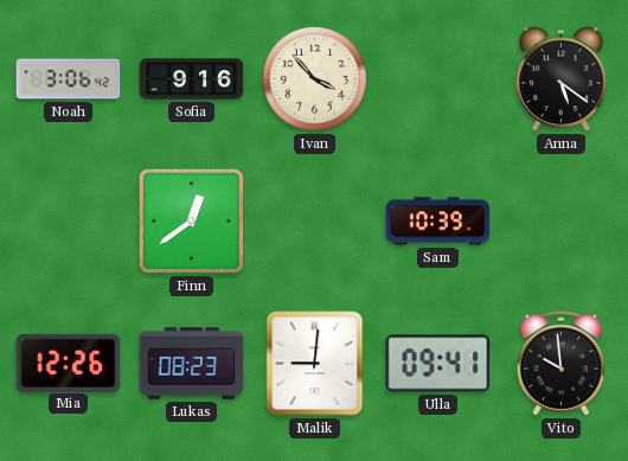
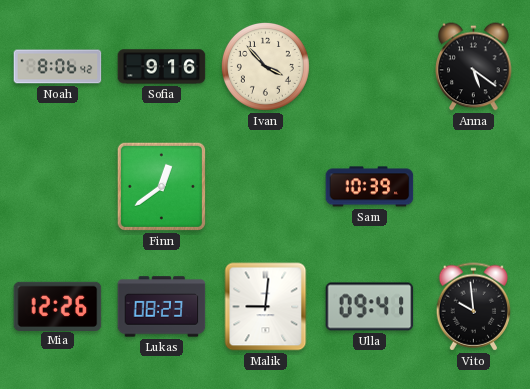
Noah: 3:06 -> 8:06 (58, 67)
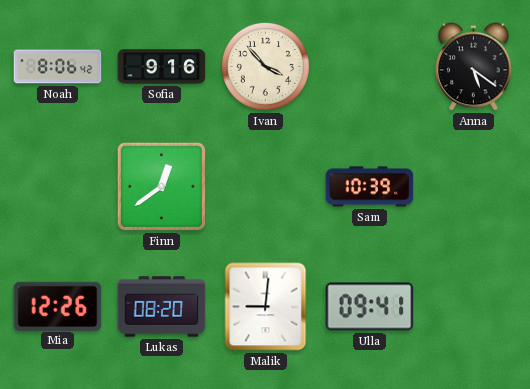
Lukas: 08:23 -> 08:20 (162, 307)
Vito: 9:59 -> none (474, 307)
